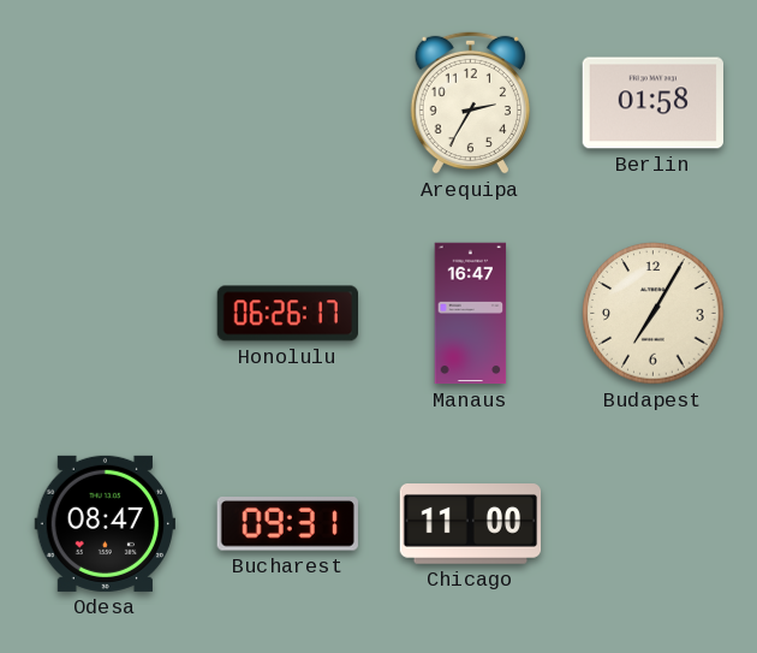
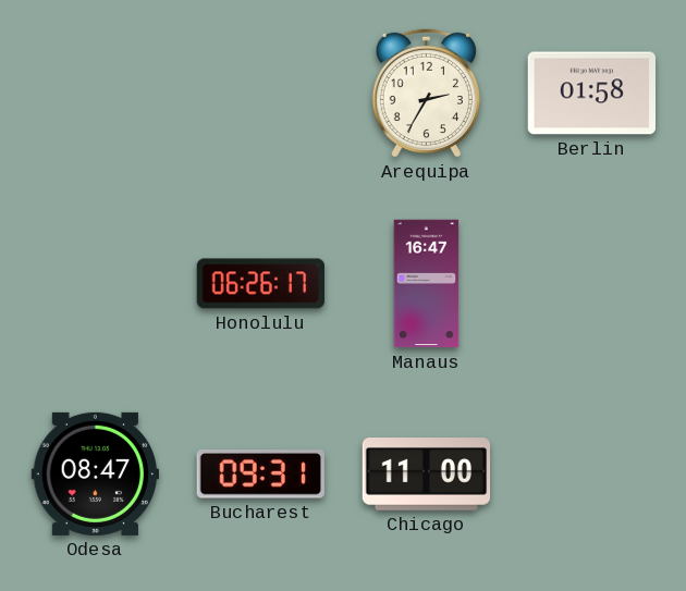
Budapest: 7:05 -> none (654, 314)
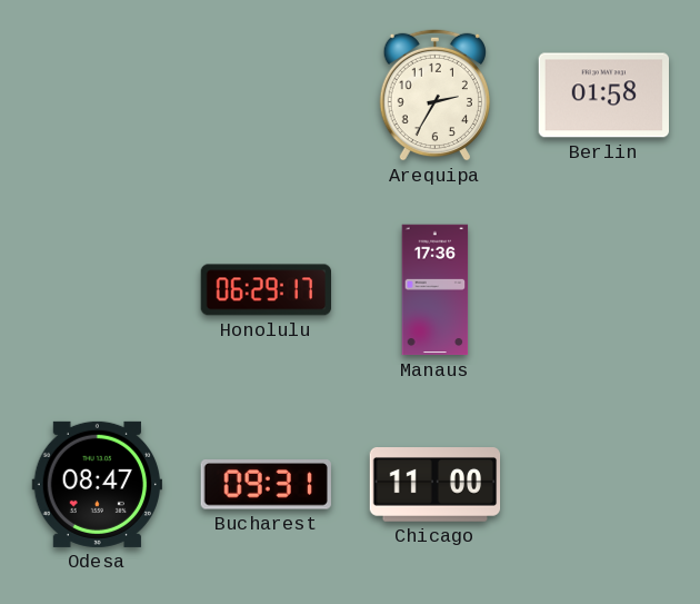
Honolulu: 06:26 -> 06:29 (267, 290)
Manaus: 16:47 -> 17:36 (436, 290)
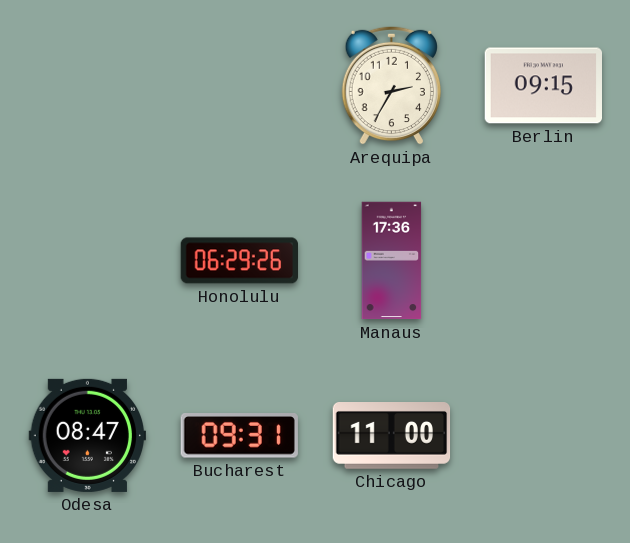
Berlin: 01:58 -> 09:15 (543, 86)
Honolulu: 06:29:17 -> 06:29:26 (240, 261)
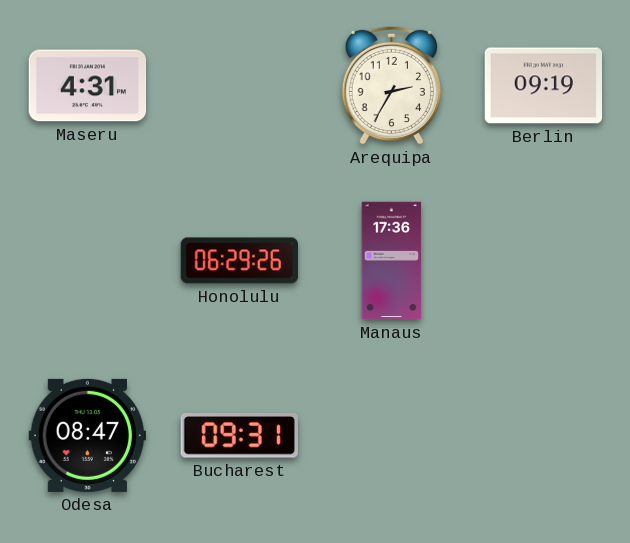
Maseru: none -> 4:31 (88, 86)
Berlin: 09:15 -> 09:19 (543, 86)
Chicago: 11:00 -> none (392, 436)
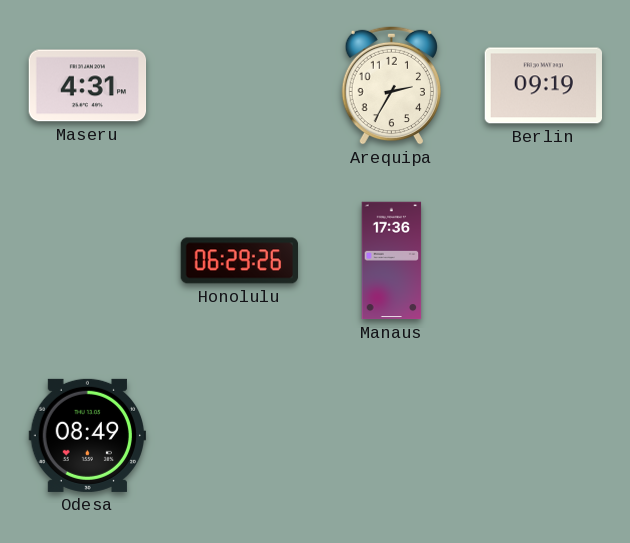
Odesa: 08:47 -> 08:49 (87, 435)
Bucharest: 09:31 -> none (239, 436)
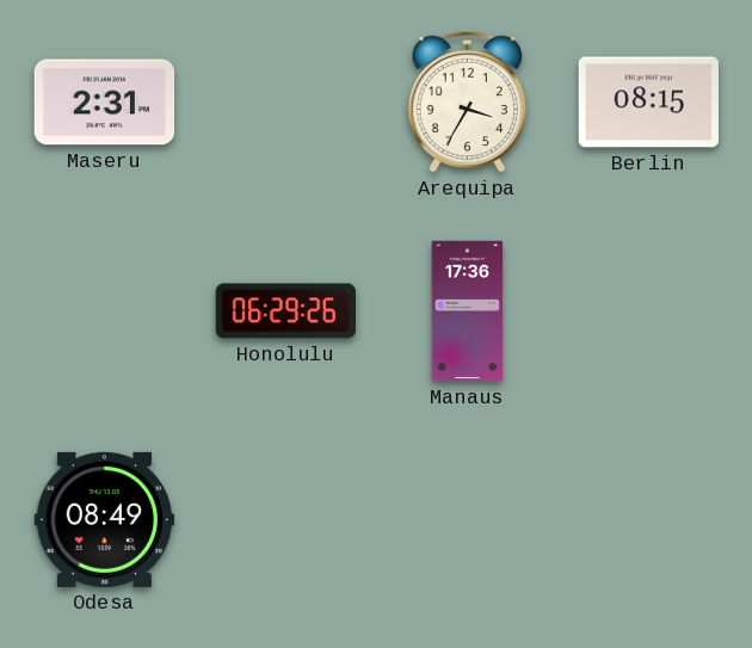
Maseru: 4:31 -> 2:31 (105, 103)
Arequipa: 2:35 -> 3:35 (467, 101)
Berlin: 09:19 -> 08:15 (648, 103)
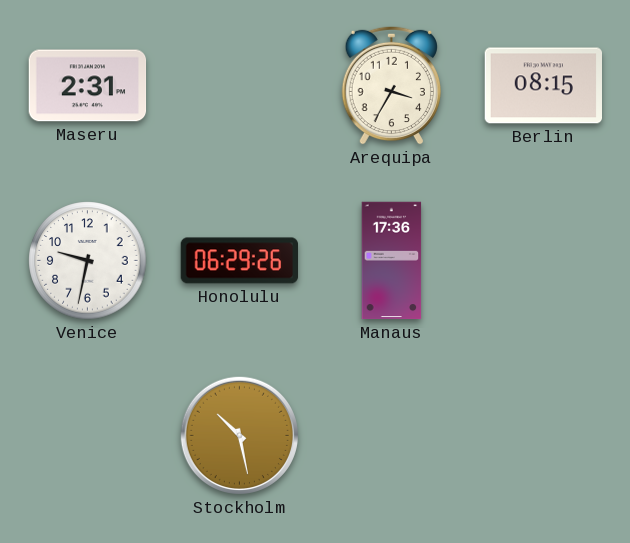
Venice: none -> 9:32 (88, 261)
Odesa: 08:49 -> none (104, 519)
Stockholm: none -> 10:28 (239, 435)
